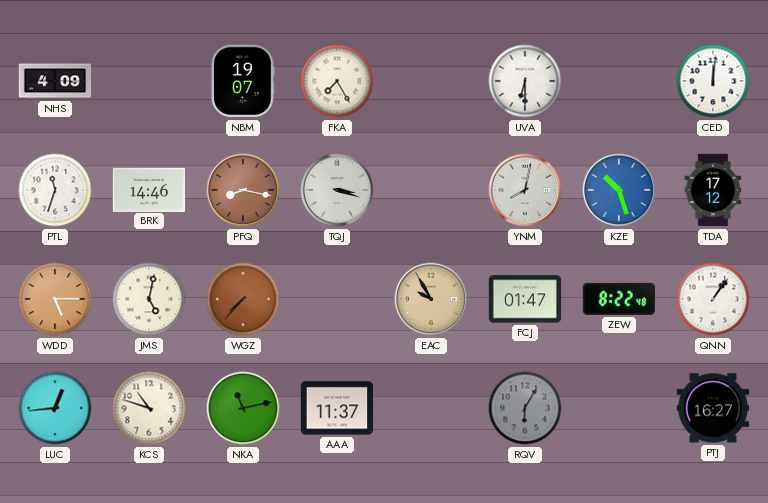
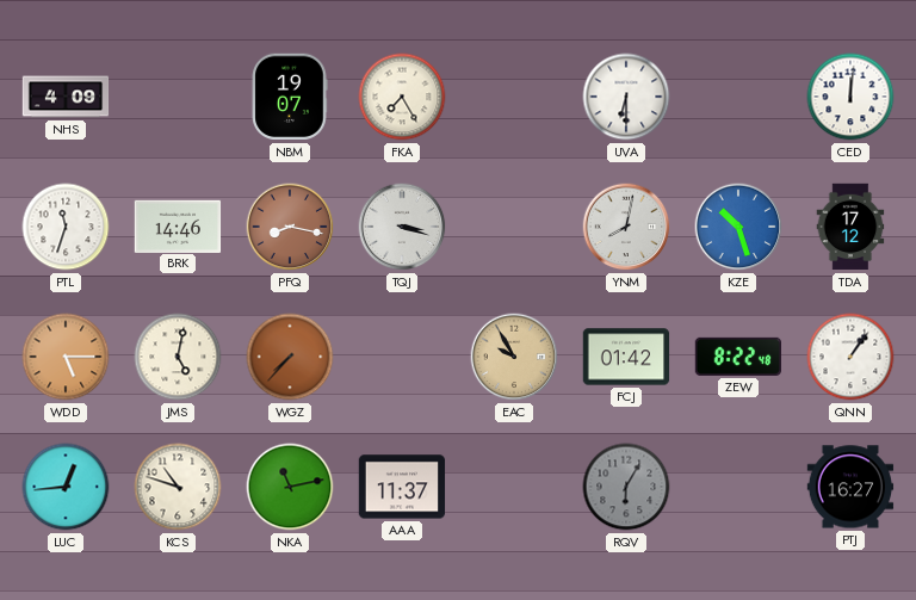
FCJ: 01:47 -> 01:42 (626, 357)
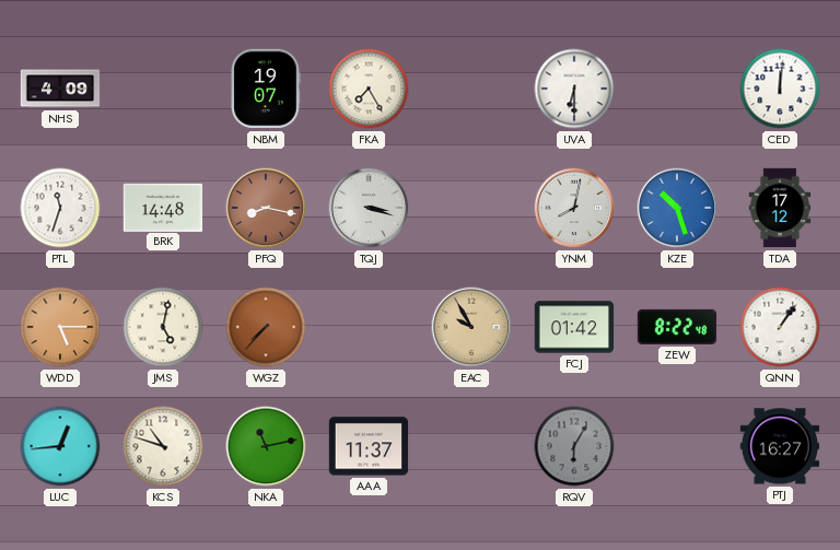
BRK: 14:46 -> 14:48 (163, 207)
